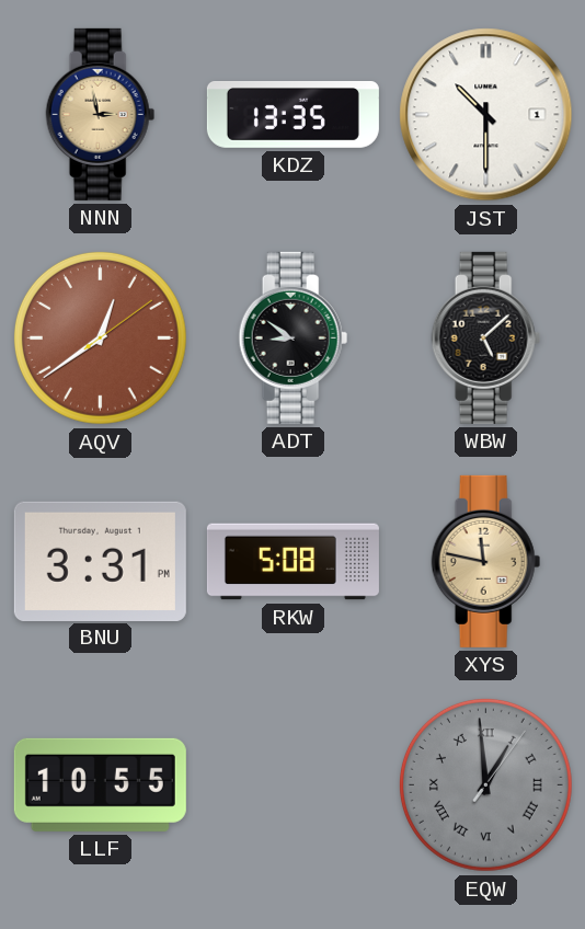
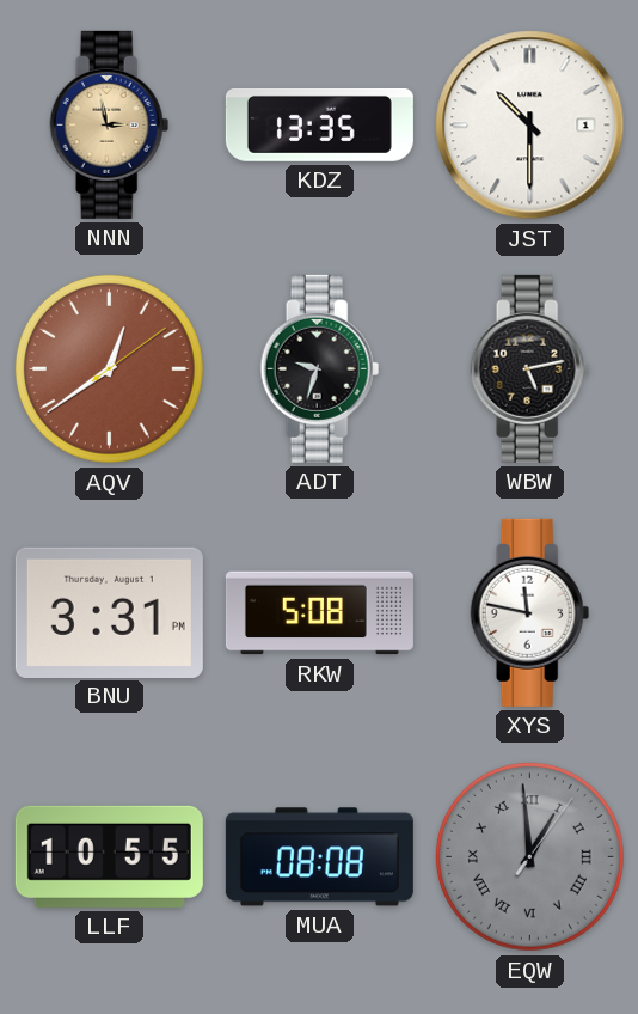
ADT: 8:51 -> 9:33 (320, 368)
WBW: 5:08 -> 5:13 (530, 368)
XYS dial: champagne -> white (530, 612)
MUA: none -> 08:08 (319, 857)
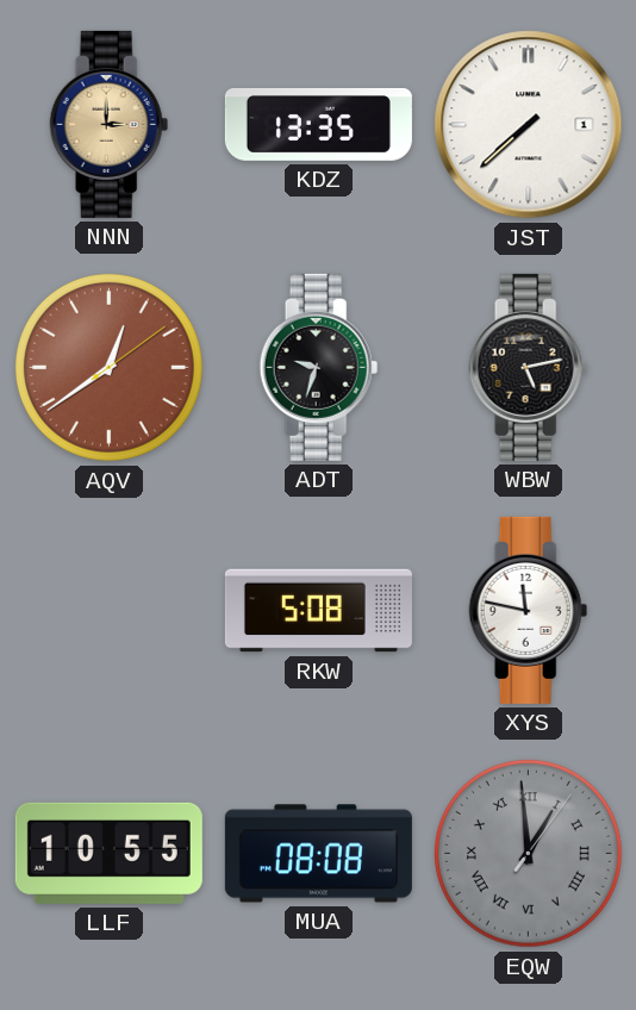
NNN: 2:58 -> 3:00 (110, 124)
JST: 10:30 -> 7:38 (529, 125)
BNU: 3:31 -> none (109, 612)
